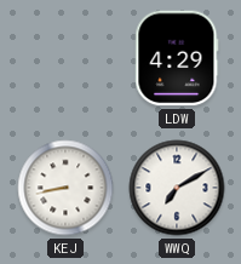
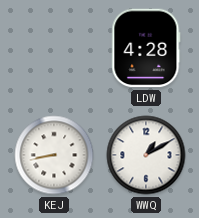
LDW: 4:29 -> 4:28 (146, 48)
WWQ: 7:10 -> 1:10 (146, 155)
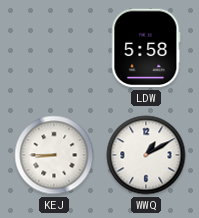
LDW: 4:28 -> 5:58 (146, 48)
KEJ: 8:43 -> 8:45 (54, 155)
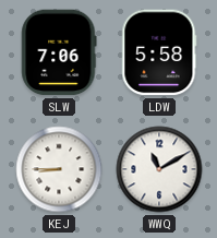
SLW: none -> 7:06 (59, 52)
WWQ: 1:10 -> 11:10 (159, 169)
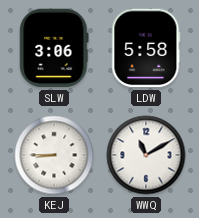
SLW: 7:06 -> 3:06 (54, 48)
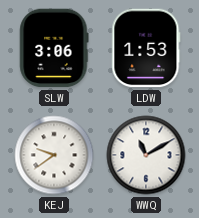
LDW: 5:58 -> 1:53 (146, 48)
KEJ: 8:45 -> 9:39 (54, 155)
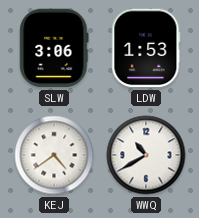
KEJ: 9:39 -> 4:39 (54, 155)
WWQ: 11:10 -> 10:40 (146, 155)
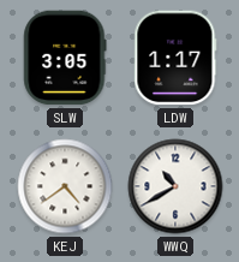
SLW: 3:06 -> 3:05 (65, 58)
LDW: 1:53 -> 1:17 (175, 58)
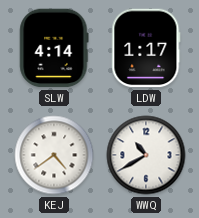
SLW: 3:05 -> 4:14 (54, 48)
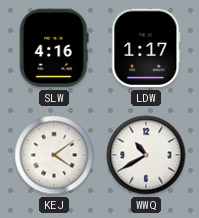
SLW: 4:14 -> 4:16 (54, 48)
KEJ: 4:39 -> 4:09 (54, 155)
